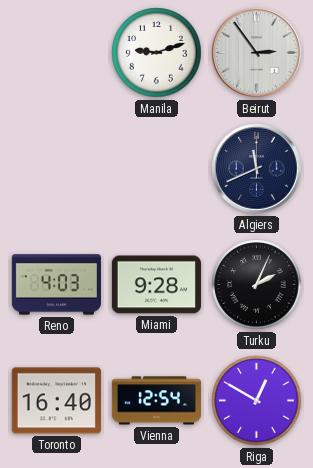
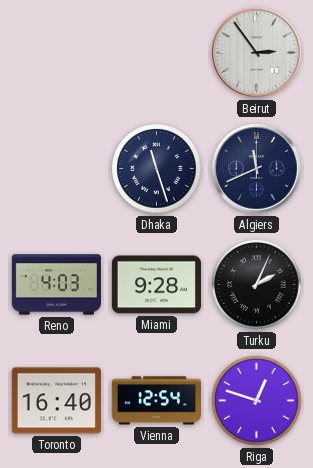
Manila: 9:12 -> none (157, 53)
Dhaka: none -> 11:27 (157, 169)
Riga: 12:50 -> 12:48 (257, 401)
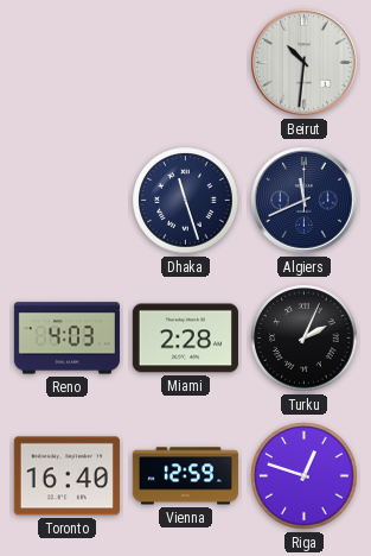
Beirut: 2:54 -> 10:31 (305, 63)
Miami: 9:28 -> 2:28 (185, 339)
Vienna: 12:54 -> 12:59 (185, 476)
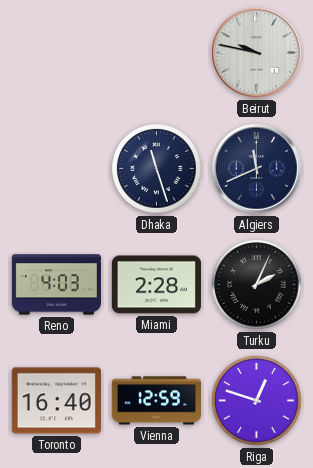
Beirut: 10:31 -> 9:47 (257, 53)
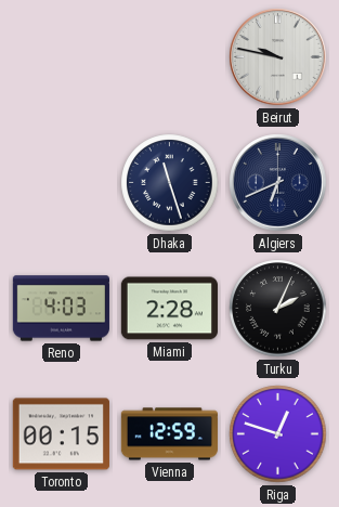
Algiers: 11:41 -> 6:41 (278, 183)
Toronto: 16:40 -> 00:15 (61, 434)
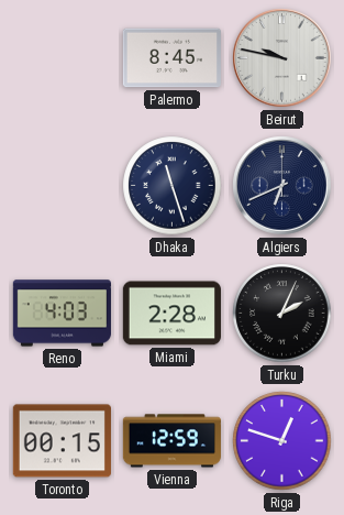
Palermo: none -> 8:45 (171, 58)
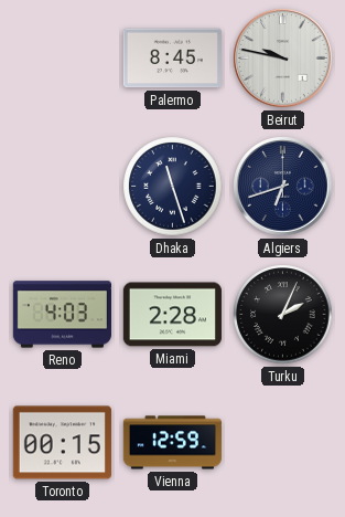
Algiers: 6:41 -> 6:42 (283, 187)
Riga: 12:48 -> none (282, 441)
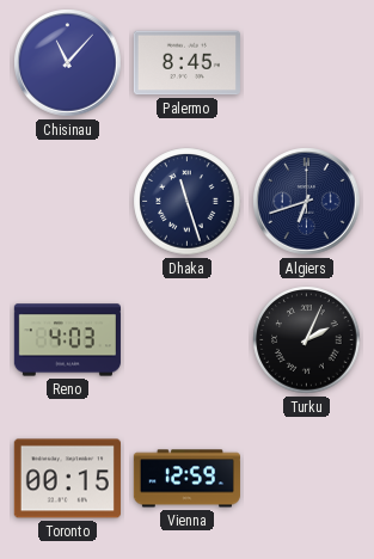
Chisinau: none -> 11:07 (68, 63)
Beirut: 9:47 -> none (283, 59)
Miami: 2:28 -> none (172, 315)
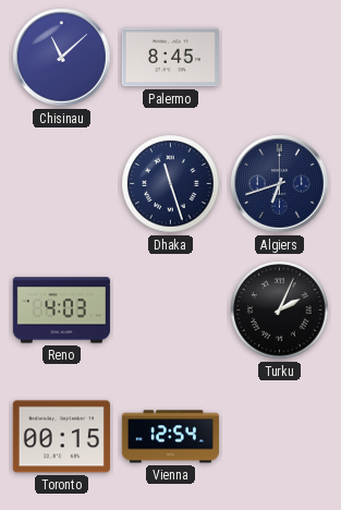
Chisinau: 11:07 -> 11:08 (62, 58)
Vienna: 12:59 -> 12:54 (170, 437)
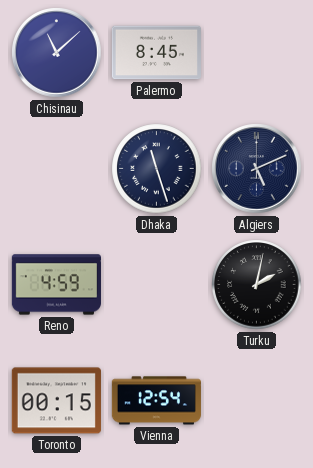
Algiers: 6:42 -> 5:11 (257, 169)
Reno: 4:03 -> 4:59 (56, 285)
Turku: 2:04 -> 2:02 (257, 285)
